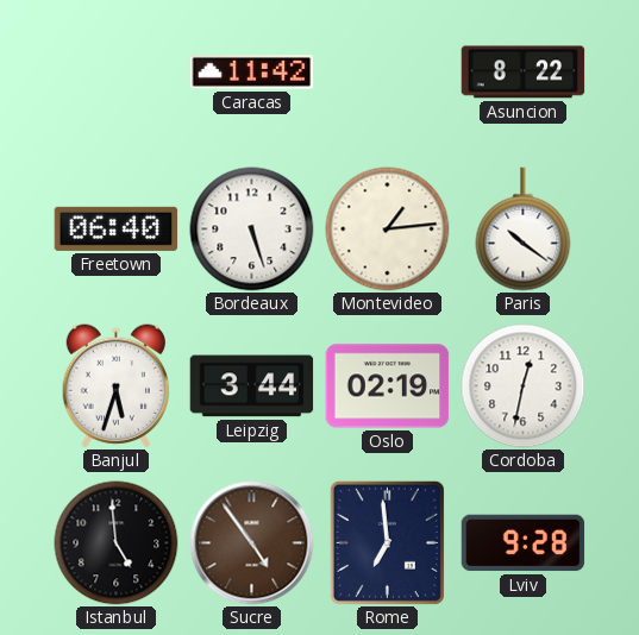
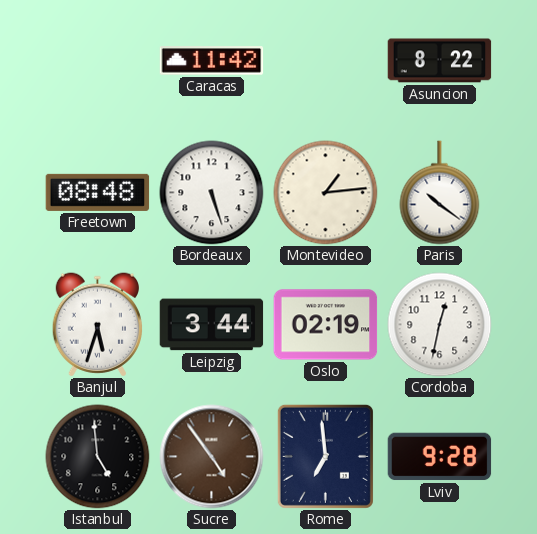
Freetown: 06:40 -> 08:48 (98, 192)
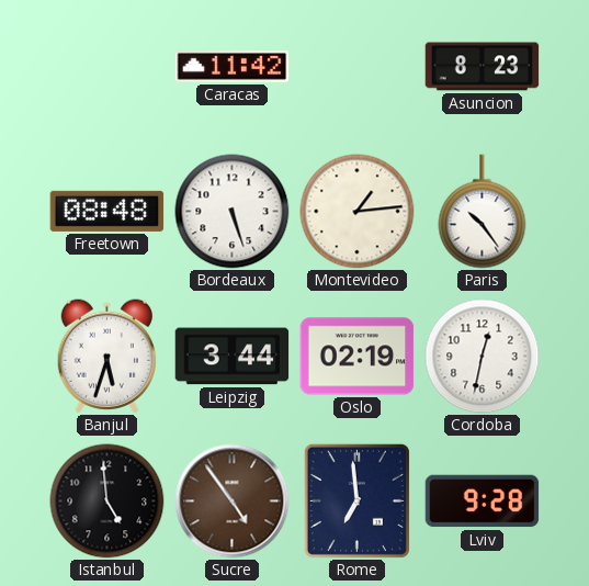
Asuncion: 8:22 -> 8:23 (483, 67)
Paris: 10:21 -> 10:24 (483, 212)
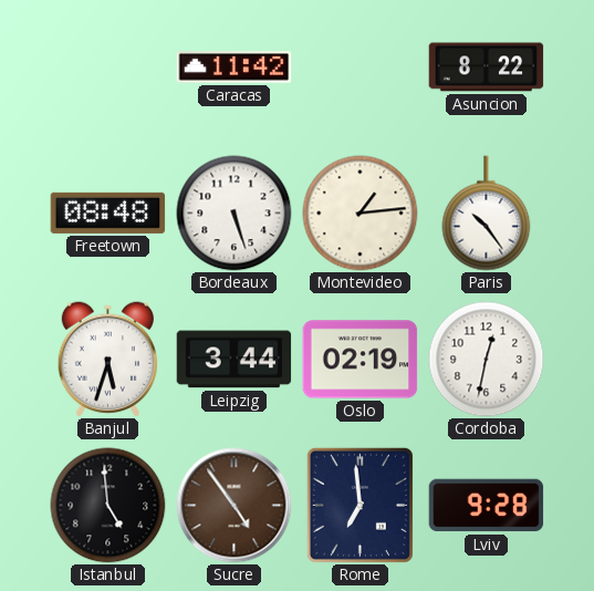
Asuncion: 8:23 -> 8:22 (487, 68)
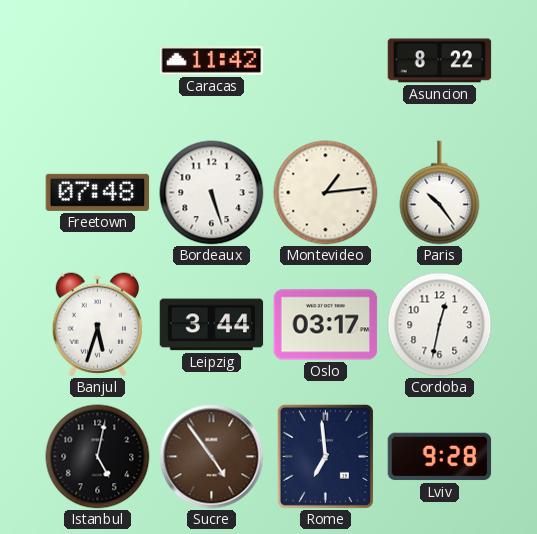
Freetown: 08:48 -> 07:48 (98, 192)
Oslo: 02:19 -> 03:17 (326, 325)
Istanbul: 4:59 -> 5:02 (98, 457)
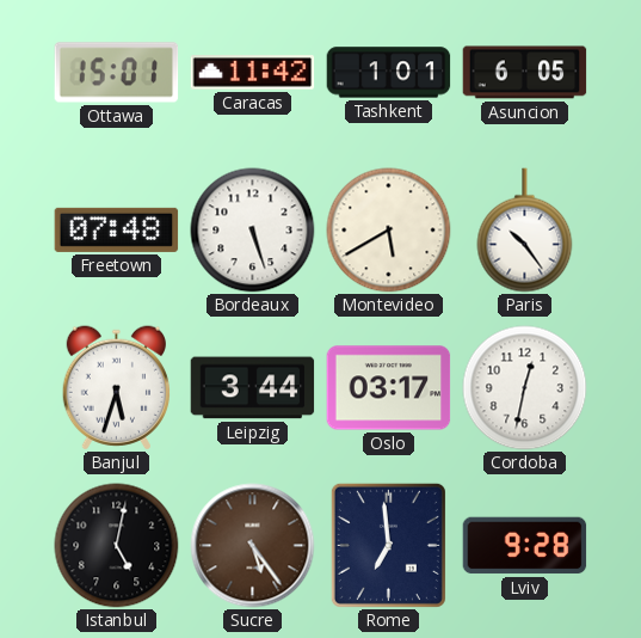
Ottawa: none -> 15:01 (117, 73)
Tashkent: none -> 1:01 (389, 73)
Asuncion: 8:22 -> 6:05 (525, 73)
Montevideo: 1:14 -> 5:40 (389, 231)
Sucre: 4:54 -> 5:24 (253, 546)
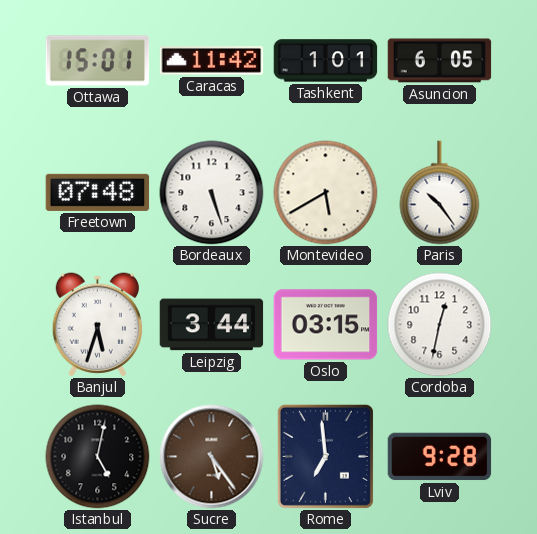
Oslo: 03:17 -> 03:15 (326, 325)
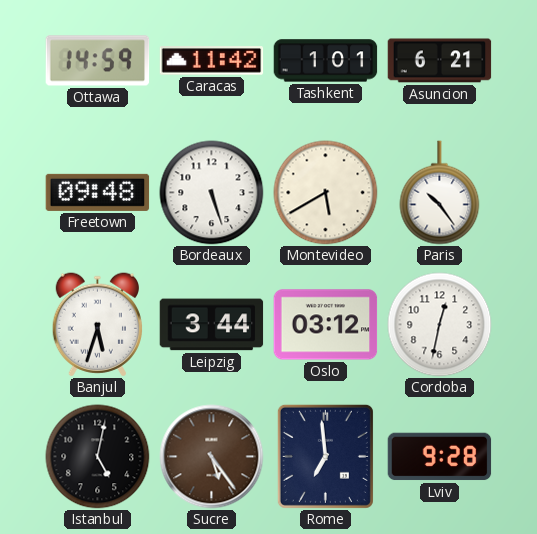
Ottawa: 15:01 -> 14:59 (98, 61)
Asuncion: 6:05 -> 6:21 (440, 61)
Freetown: 07:48 -> 09:48 (98, 192)
Oslo: 03:15 -> 03:12 (326, 325)
